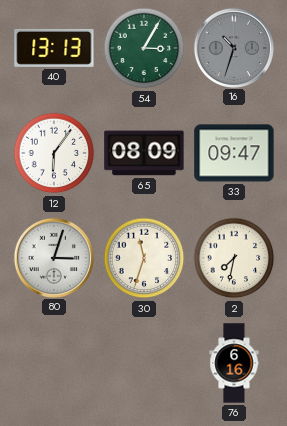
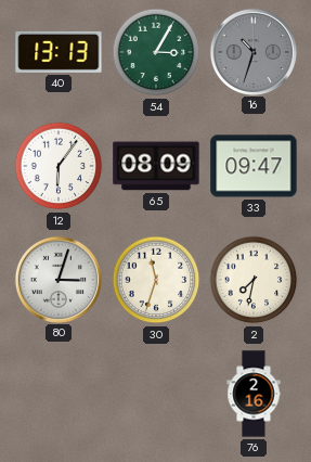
76: 6:16 -> 2:16 (254, 394)
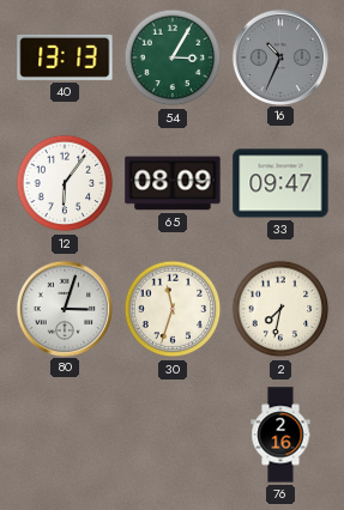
16: 10:33 -> 10:34 (279, 56)
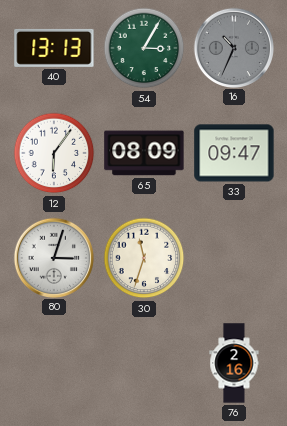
2: 7:32 -> none (280, 309)
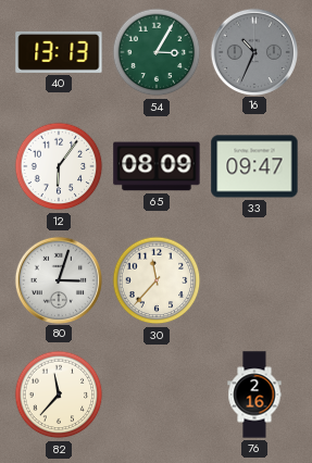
30: 11:33 -> 11:37 (157, 280)
82: none -> 11:37 (59, 395)
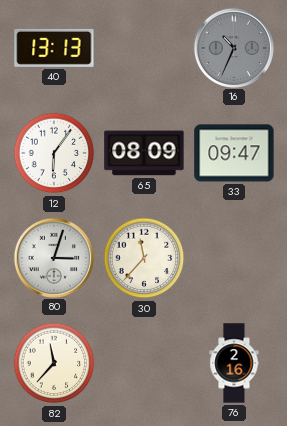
54: 3:05 -> none (157, 52)
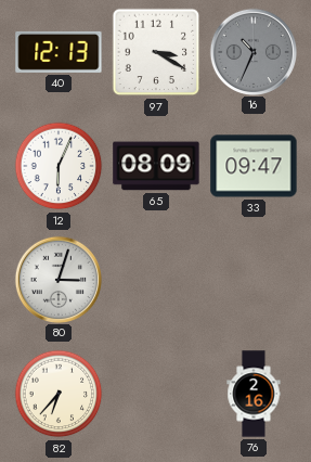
40: 13:13 -> 12:13 (59, 52)
97: none -> 3:20 (156, 52)
12: 6:06 -> 6:04 (59, 166)
30: 11:37 -> none (144, 258)
82: 11:37 -> 6:37 (59, 394)
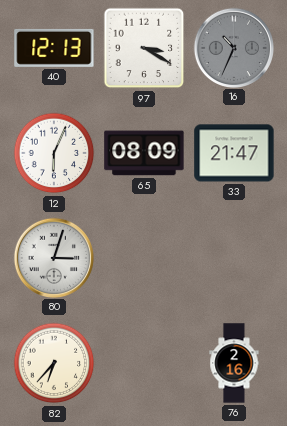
33: 09:47 -> 21:47 (234, 153)
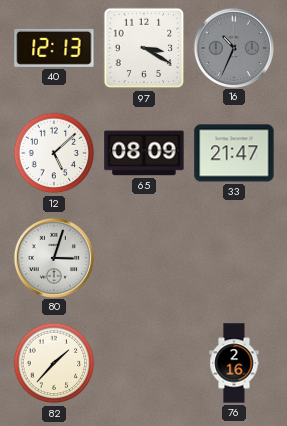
12: 6:04 -> 5:08 (54, 153)
82: 6:37 -> 1:37 (54, 363)
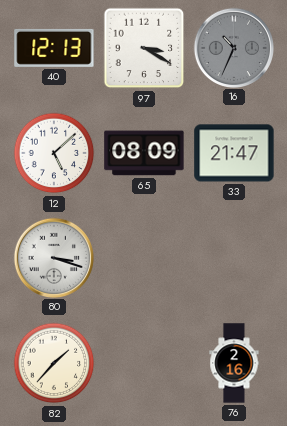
80: 3:03 -> 3:18 (53, 257)
